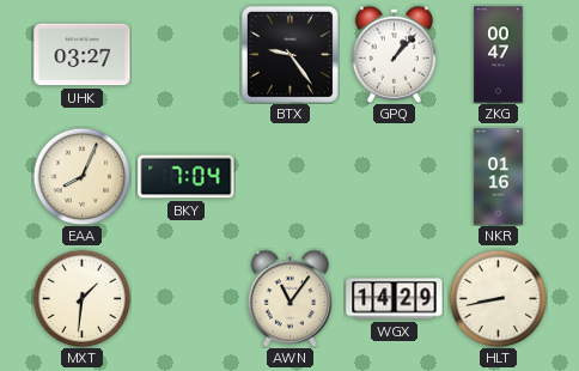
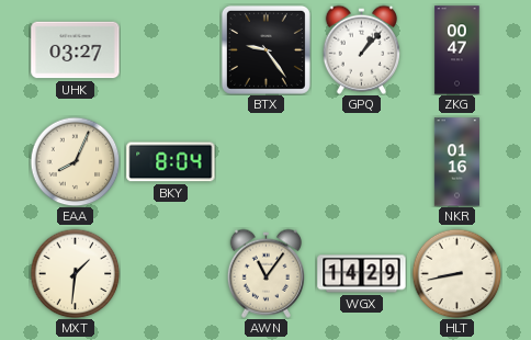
BKY: 7:04 -> 8:04 (171, 162)
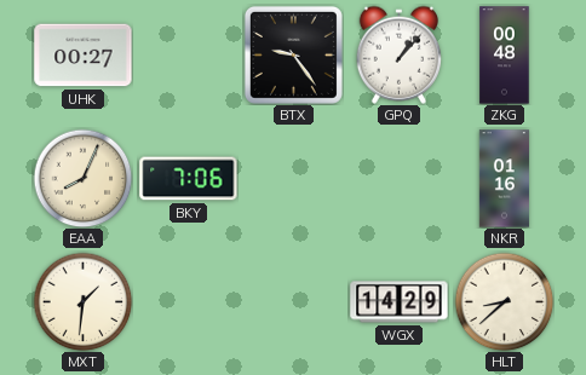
UHK: 03:27 -> 00:27 (84, 56)
ZKG: 00:47 -> 00:48 (505, 56)
BKY: 8:04 -> 7:06 (189, 179)
AWN: 11:06 -> none (265, 273)
HLT: 8:43 -> 8:38 (504, 301)
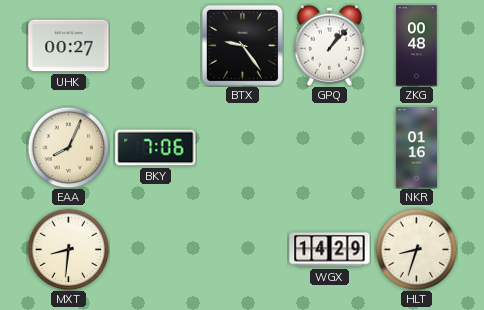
MXT: 1:31 -> 8:31 (68, 249)
HLT: 8:38 -> 8:33 (416, 249)
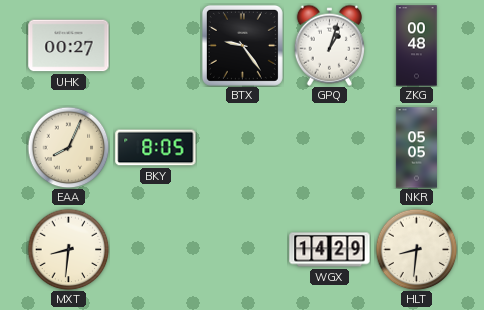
GPQ: 1:07 -> 1:03 (329, 45)
BKY: 7:06 -> 8:05 (156, 148)
NKR: 01:16 -> 05:05 (416, 148)
HLT: 8:33 -> 8:31 (416, 249)
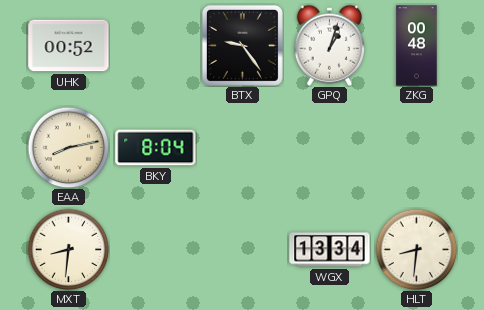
UHK: 00:27 -> 00:52 (69, 46)
EAA: 8:04 -> 8:13 (68, 147)
BKY: 8:05 -> 8:04 (156, 148)
NKR: 05:05 -> none (416, 148)
WGX: 14:29 -> 13:34 (330, 250)
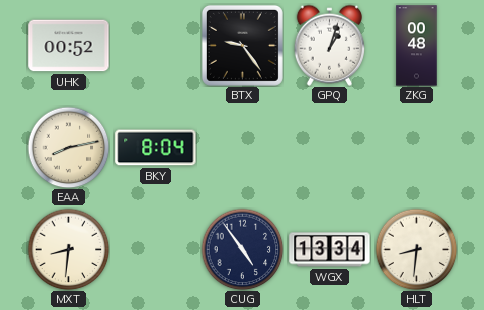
CUG: none -> 4:54 (242, 249)
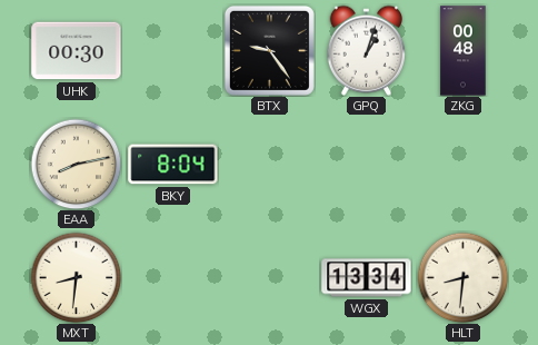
UHK: 00:52 -> 00:30 (77, 51)
CUG: 4:54 -> none (242, 249)
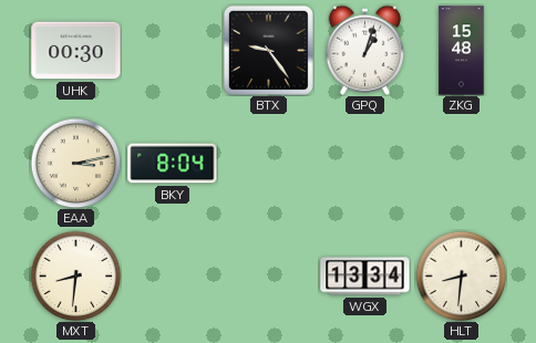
ZKG: 00:48 -> 15:48 (462, 51)
EAA: 8:13 -> 3:13 (75, 163)
